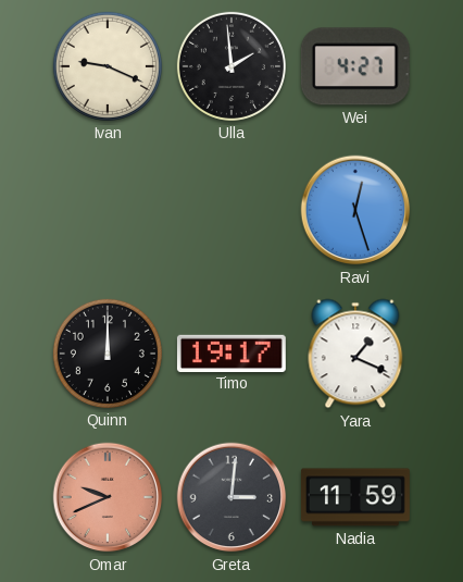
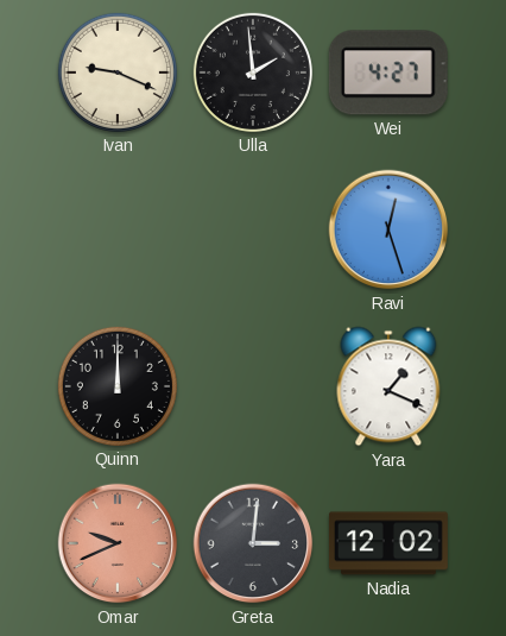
Timo: 19:17 -> none (231, 352)
Nadia: 11:59 -> 12:02 (388, 543)
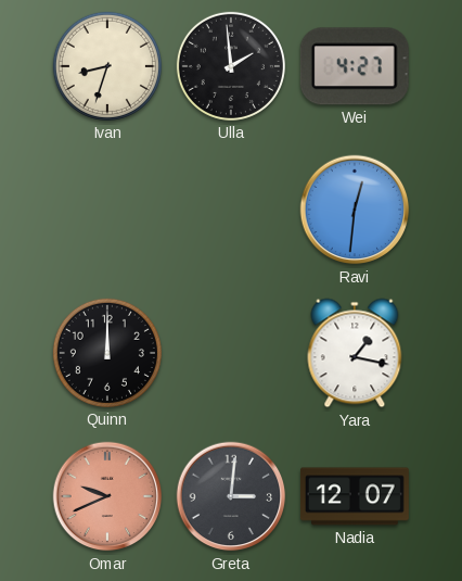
Ivan: 9:19 -> 8:33 (107, 66)
Ravi: 12:27 -> 12:31 (355, 210)
Yara: 1:19 -> 1:17 (355, 353)
Nadia: 12:02 -> 12:07 (355, 496)
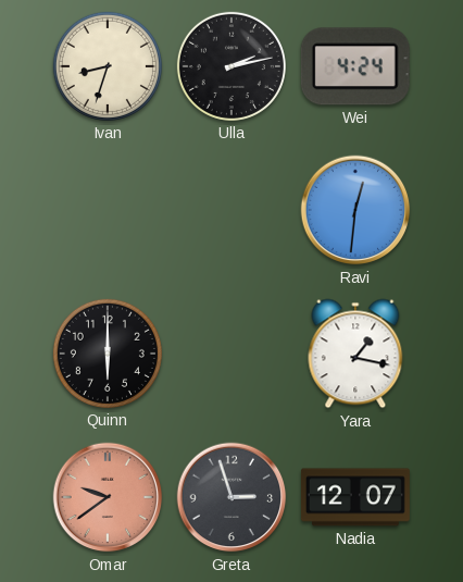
Ulla: 1:59 -> 2:13 (231, 66)
Wei: 4:27 -> 4:24 (355, 66)
Quinn: 12:00 -> 6:00 (108, 354)
Omar: 9:41 -> 9:39 (108, 497)
Greta: 3:01 -> 2:57 (231, 497)
